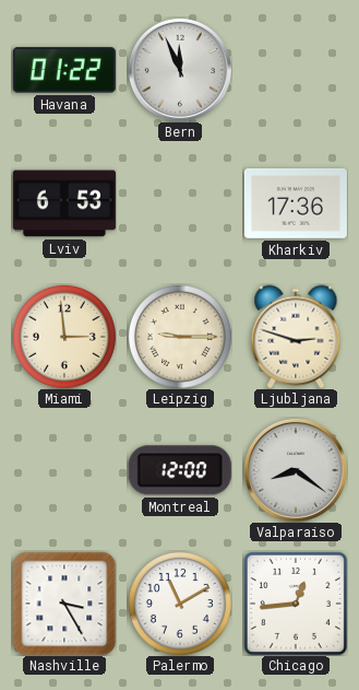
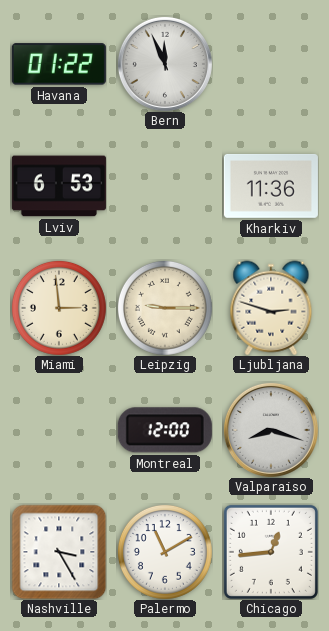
Kharkiv: 17:36 -> 11:36 (271, 186)
Valparaiso: 8:21 -> 8:18 (271, 430)
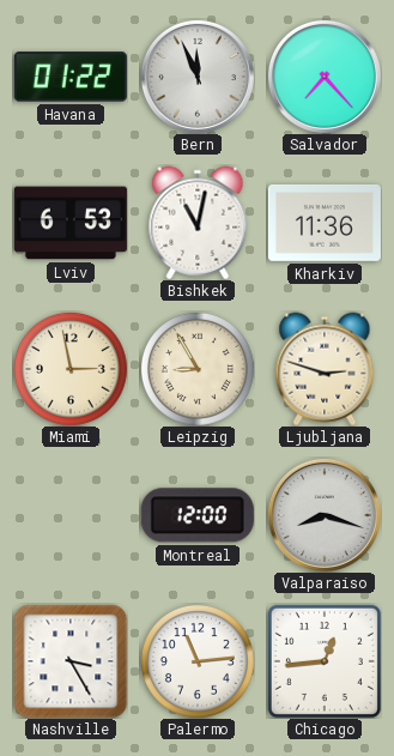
Salvador: none -> 7:23 (325, 77)
Bishkek: none -> 11:02 (198, 223)
Miami: 2:59 -> 2:58 (71, 369)
Leipzig: 9:15 -> 8:55 (198, 369)
Palermo: 11:10 -> 11:14 (198, 661)
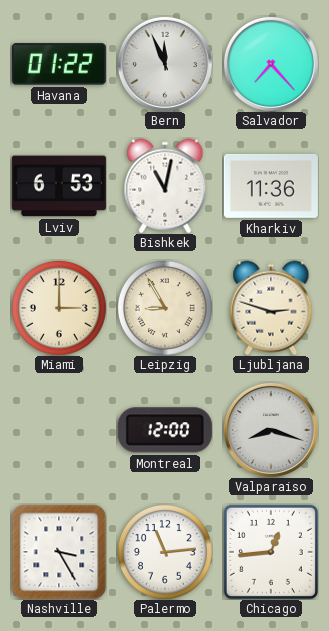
Miami: 2:58 -> 3:00 (59, 308)
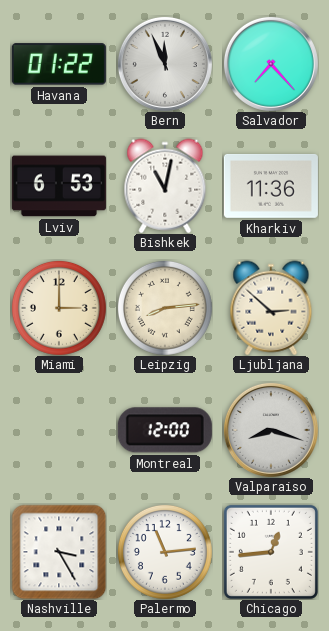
Leipzig: 8:55 -> 8:14 (165, 308)
Ljubljana: 2:48 -> 2:52 (271, 308)
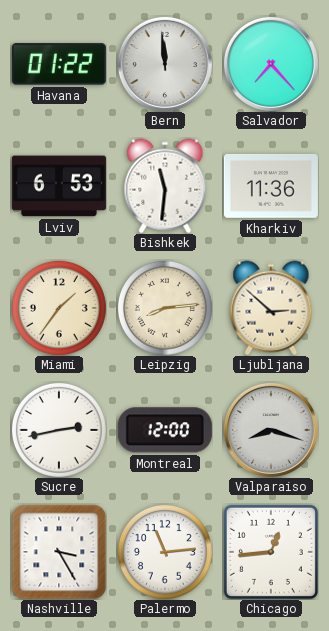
Bern: 11:56 -> 11:59 (165, 64)
Bishkek: 11:02 -> 11:31 (165, 186)
Miami: 3:00 -> 1:36 (59, 308)
Sucre: none -> 2:43 (59, 430)
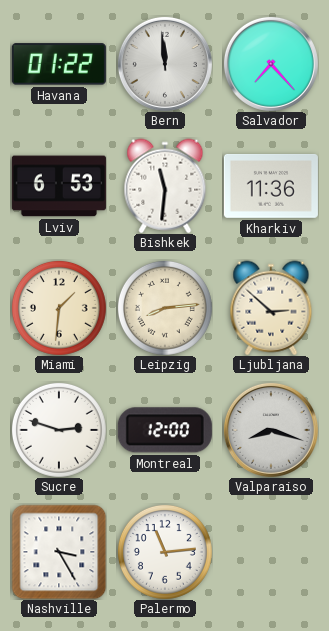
Miami: 1:36 -> 1:31 (59, 308)
Sucre: 2:43 -> 2:48 (59, 430)
Chicago: 12:44 -> none (271, 552)
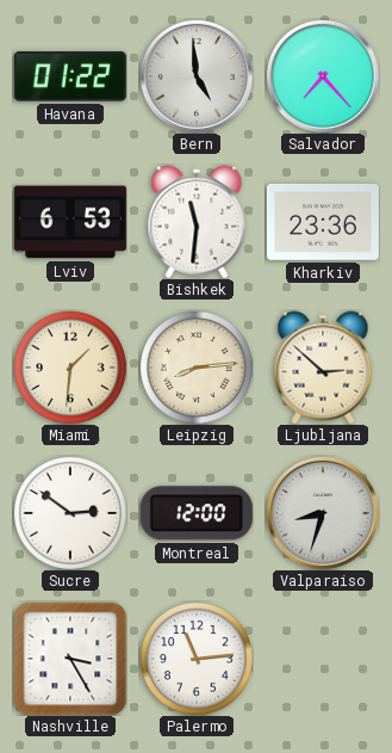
Bern: 11:59 -> 4:59 (197, 76)
Kharkiv: 11:36 -> 23:36 (323, 222)
Sucre: 2:48 -> 2:51 (70, 513)
Valparaiso: 8:18 -> 8:33 (323, 513)
